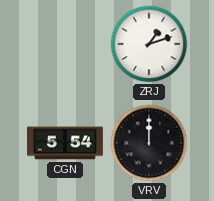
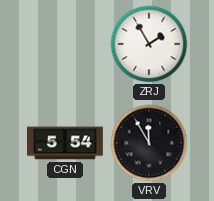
ZRJ: 1:12 -> 1:55 (149, 44)
VRV: 12:00 -> 11:55 (149, 143)
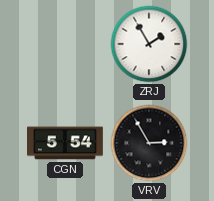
VRV: 11:55 -> 2:55 (149, 143)
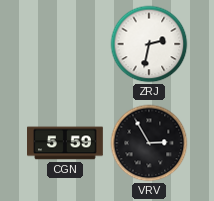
ZRJ: 1:55 -> 2:32 (149, 44)
CGN: 5:54 -> 5:59 (66, 143)
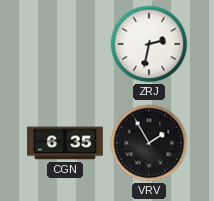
CGN: 5:59 -> 6:35 (66, 143)
VRV: 2:55 -> 1:55 (149, 143)
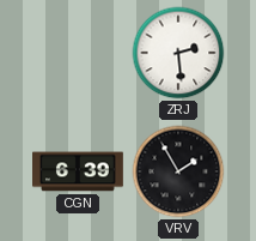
ZRJ: 2:32 -> 2:29 (178, 53)
CGN: 6:35 -> 6:39 (79, 171)
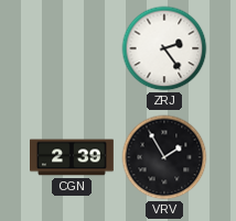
ZRJ: 2:29 -> 2:24 (164, 48)
CGN: 6:39 -> 2:39 (73, 157)
